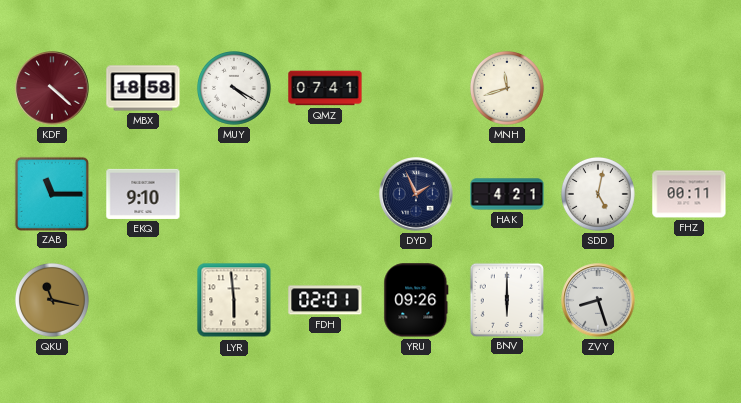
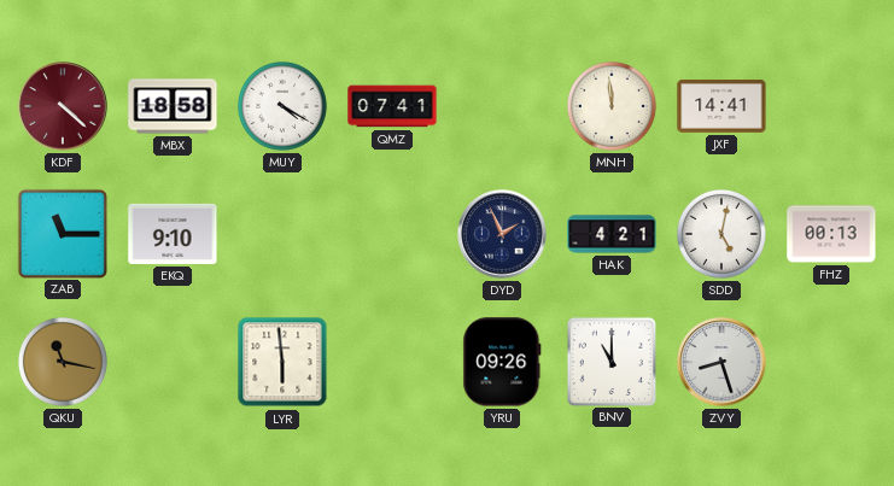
MNH: 11:42 -> 11:59 (612, 106)
JXF: none -> 14:41 (721, 106)
FHZ: 00:11 -> 00:13 (831, 234)
FDH: 02:01 -> none (325, 300)
BNV: 6:00 -> 11:00 (610, 361)
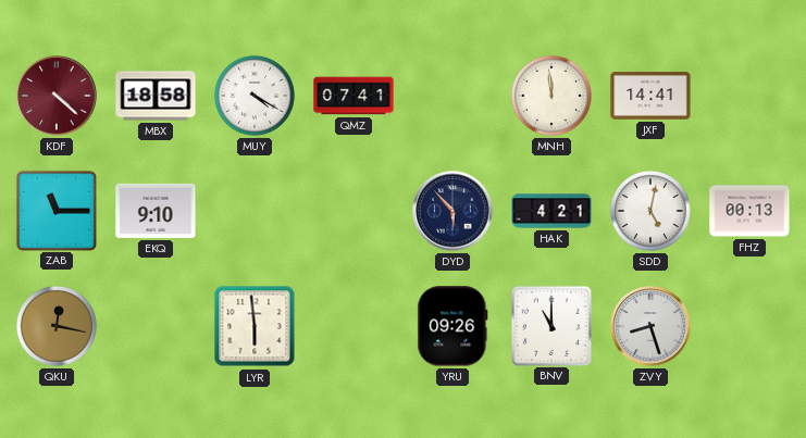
DYD: 1:56 -> 5:53 (452, 211)
QKU: 11:17 -> 12:17 (57, 326)
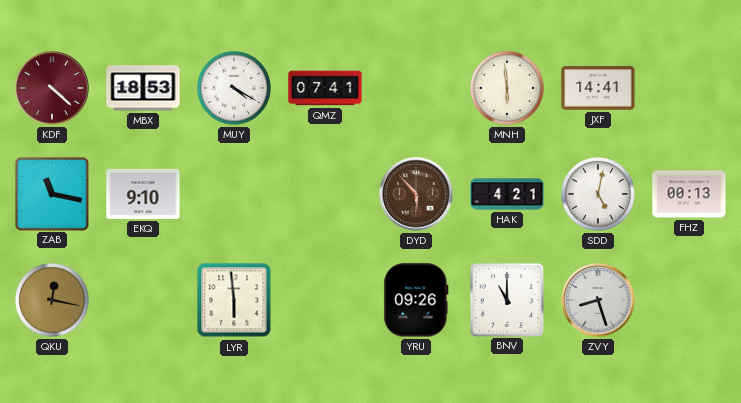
MBX: 18:58 -> 18:53 (143, 88)
MNH: 11:59 -> 5:59 (507, 88)
ZAB: 11:15 -> 11:17 (51, 193)
DYD dial: navy -> brown (416, 194)
